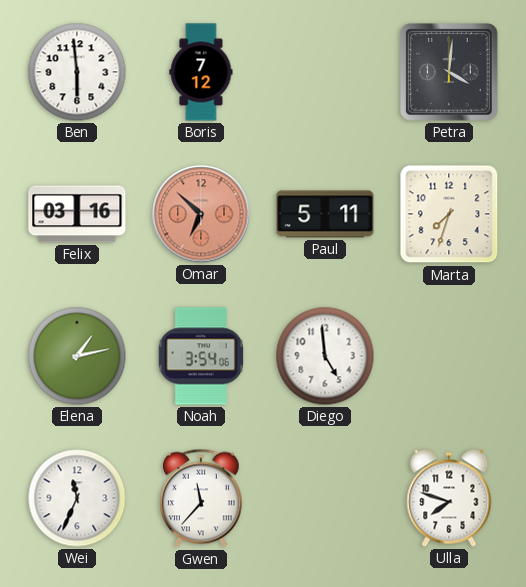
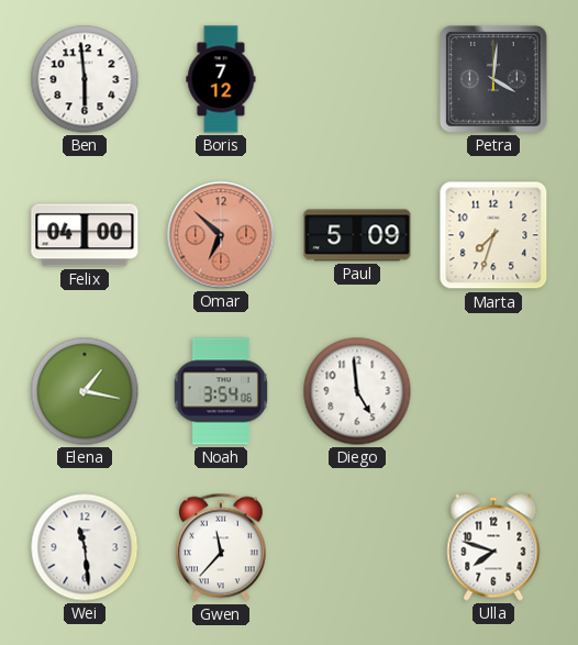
Felix: 03:16 -> 04:00 (85, 235)
Paul: 5:11 -> 5:09 (357, 235)
Elena: 1:13 -> 1:17 (85, 391)
Wei: 11:34 -> 11:29 (85, 547)
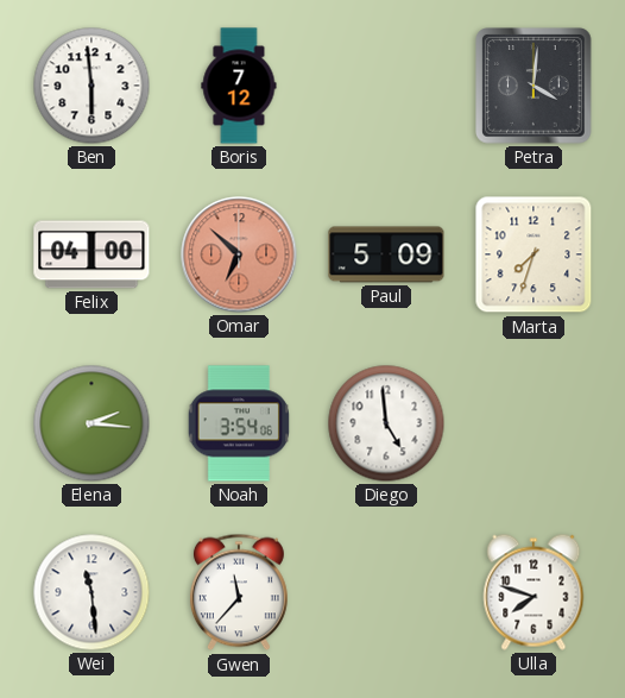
Elena: 1:17 -> 2:16 (91, 423)
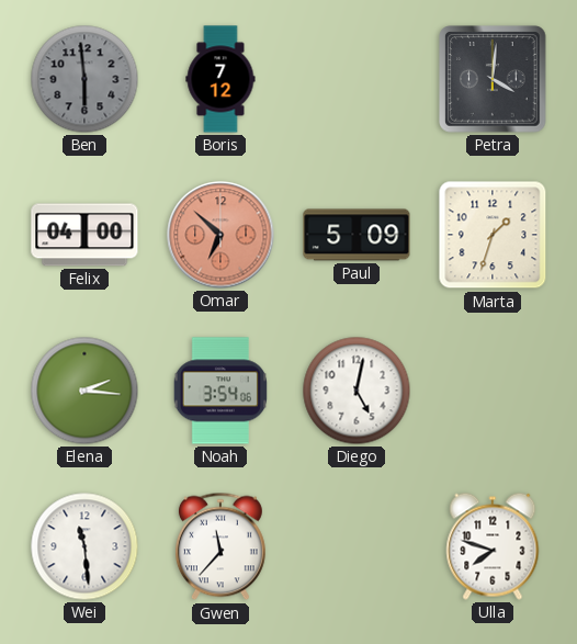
Ben dial: white -> grey (84, 79)
Marta: 7:33 -> 1:33 (493, 235)
Diego: 4:59 -> 5:02 (357, 391)
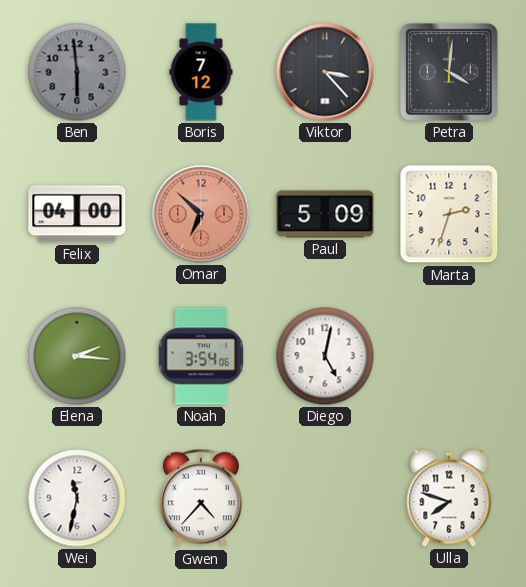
Viktor: none -> 3:23 (325, 72)
Marta: 1:33 -> 2:33 (449, 214)
Wei: 11:29 -> 11:32 (77, 498)
Gwen: 11:37 -> 4:37 (201, 498)
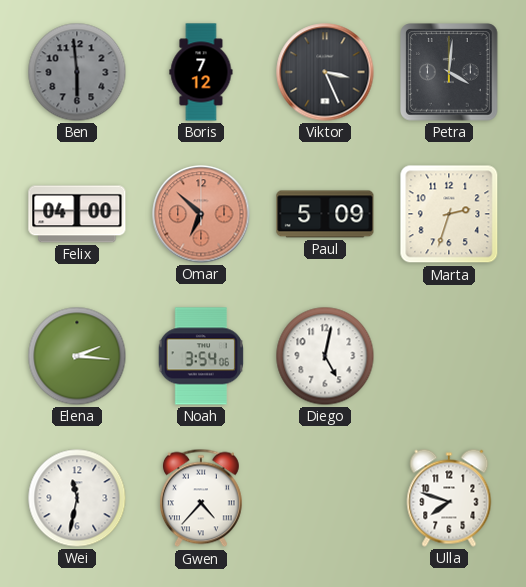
Viktor: 3:23 -> 3:26 (325, 72)
